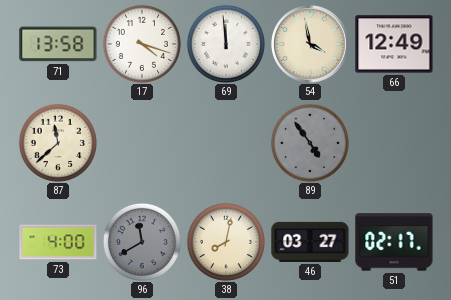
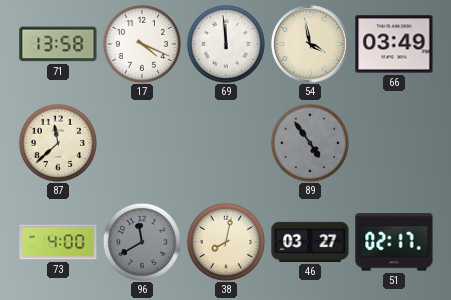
17: 4:18 -> 4:19 (142, 44)
66: 12:49 -> 03:49 (394, 44)
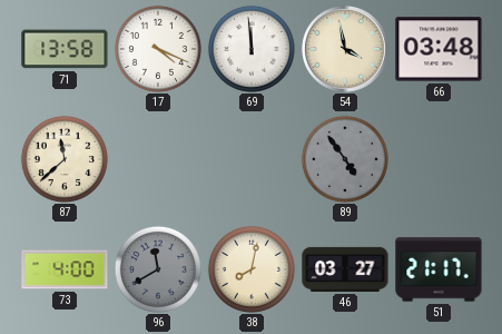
66: 03:49 -> 03:48 (439, 49)
51: 02:17 -> 21:17 (439, 269)
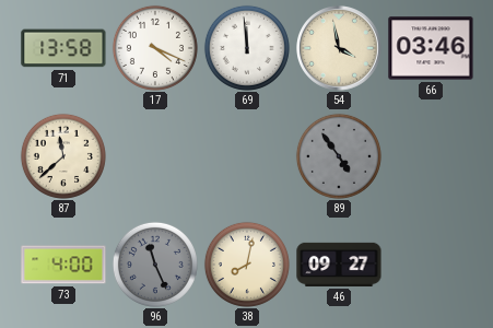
66: 03:48 -> 03:46 (431, 48)
96: 11:40 -> 11:26 (155, 265)
46: 03:27 -> 09:27 (339, 265)
51: 21:17 -> none (439, 269)
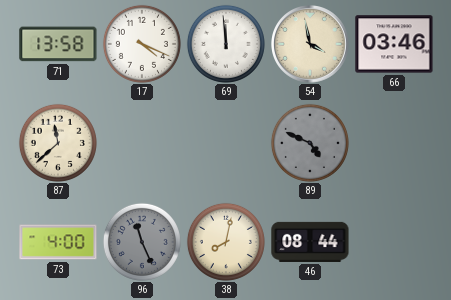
89: 4:54 -> 4:49 (310, 143)
46: 09:27 -> 08:44 (310, 242)
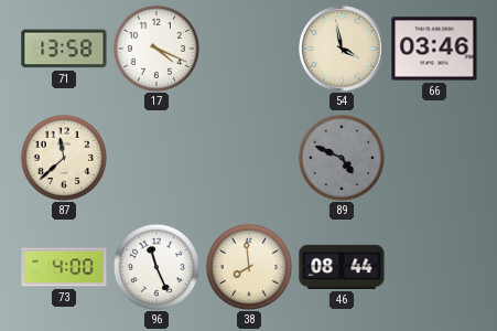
69: 11:59 -> none (226, 44)
96 dial: grey -> white (156, 267)
38: 8:02 -> 7:59 (249, 267)
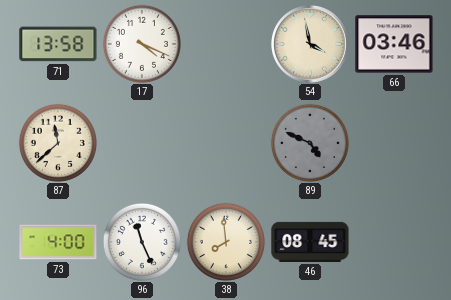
46: 08:44 -> 08:45 (310, 242)
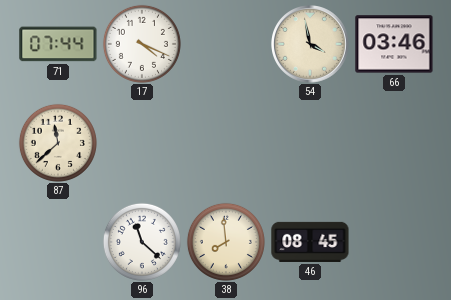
71: 13:58 -> 07:44 (58, 44)
89: 4:49 -> none (310, 143)
73: 4:00 -> none (58, 242)
96: 11:26 -> 11:22 (142, 242)
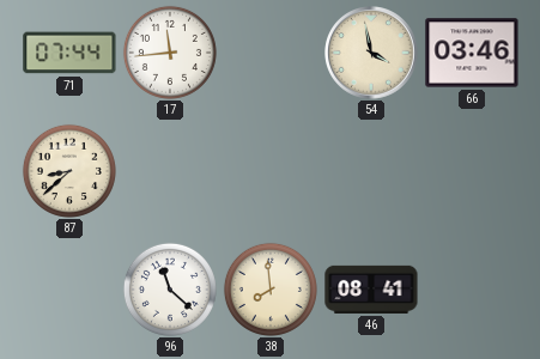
17: 4:19 -> 11:44 (170, 53)
87: 11:38 -> 8:38 (69, 171)
46: 08:45 -> 08:41 (371, 290)
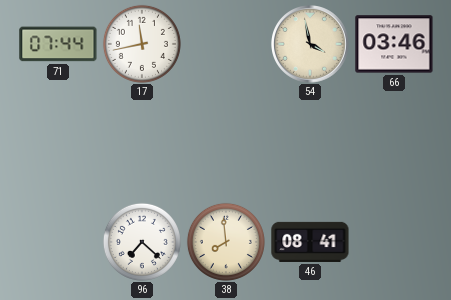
17: 11:44 -> 11:43 (142, 44)
87: 8:38 -> none (69, 171)
96: 11:22 -> 7:22 (142, 242)
